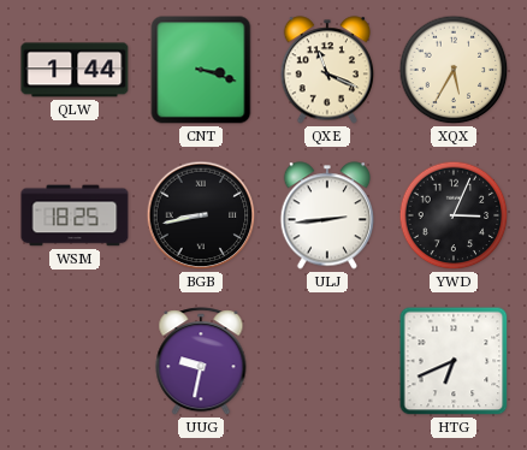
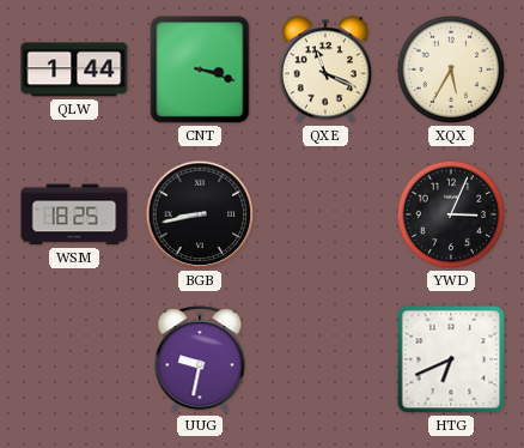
ULJ: 2:44 -> none (327, 215)
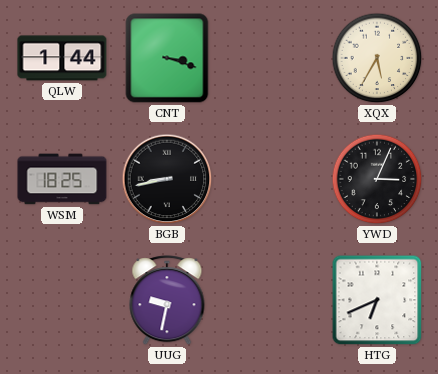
QXE: 11:19 -> none (325, 69)
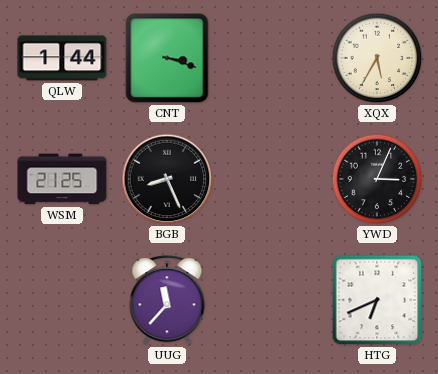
WSM: 18:25 -> 21:25 (62, 179)
BGB: 8:43 -> 8:26 (167, 179)
UUG: 9:32 -> 11:37 (167, 301)
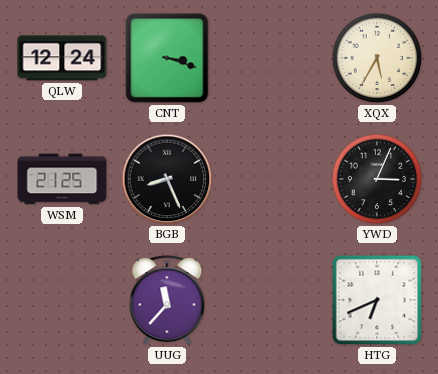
QLW: 1:44 -> 12:24 (62, 58)
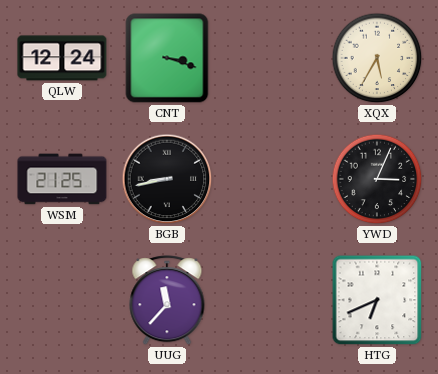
BGB: 8:26 -> 8:43 (167, 179)
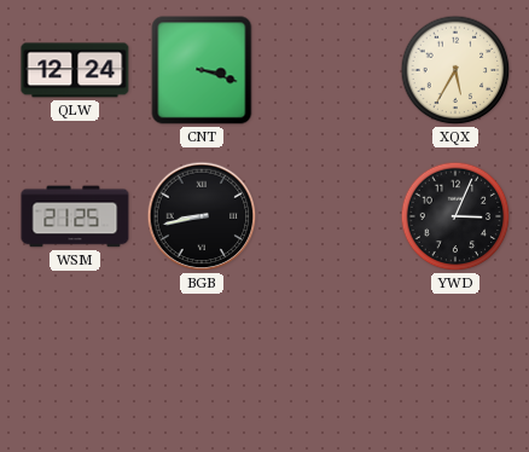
UUG: 11:37 -> none (167, 301)
HTG: 6:41 -> none (377, 300)
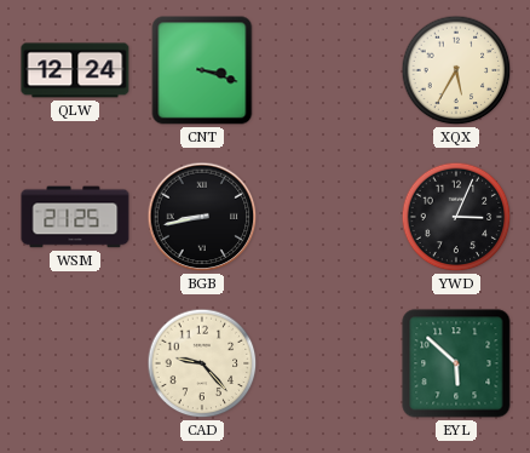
CAD: none -> 9:23 (202, 363)
EYL: none -> 5:52 (456, 363)
